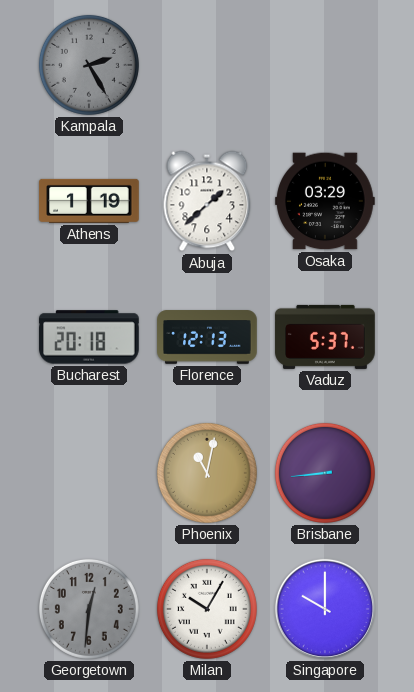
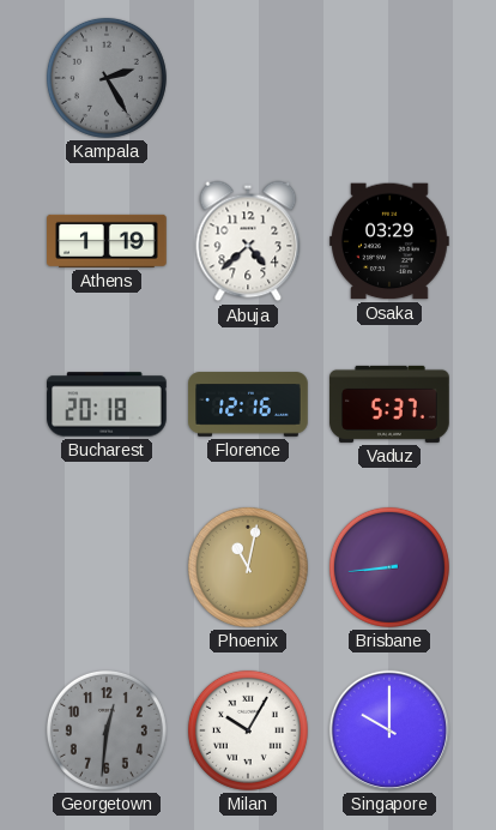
Abuja: 1:38 -> 4:38 (248, 241)
Florence: 12:13 -> 12:16 (248, 404)
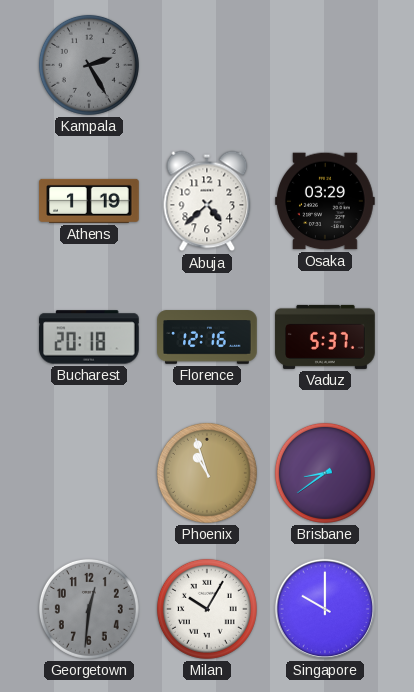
Phoenix: 11:02 -> 10:57 (207, 473)
Brisbane: 8:44 -> 8:39 (325, 473)
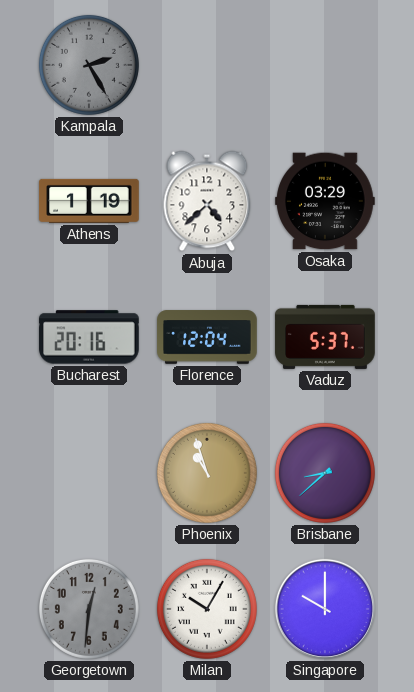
Bucharest: 20:18 -> 20:16 (89, 337)
Florence: 12:16 -> 12:04 (207, 337)
Brisbane: 8:39 -> 8:38 (325, 473)
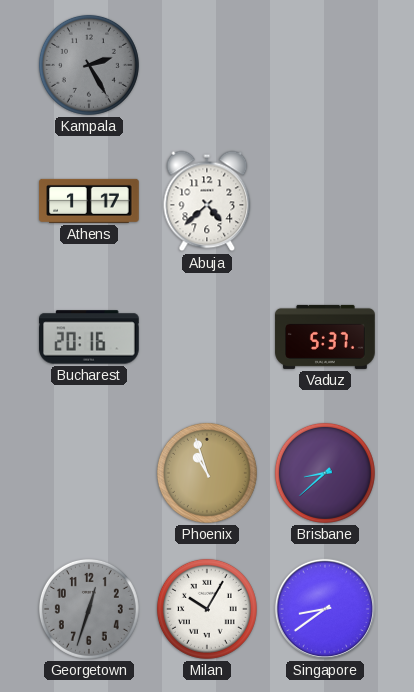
Athens: 1:19 -> 1:17 (89, 201)
Osaka: 03:29 -> none (325, 201)
Florence: 12:04 -> none (207, 337)
Georgetown: 12:31 -> 12:33 (89, 609)
Singapore: 10:00 -> 8:39 (325, 609)
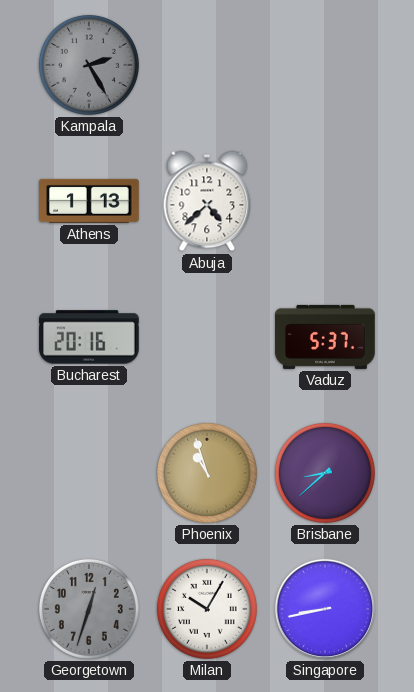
Athens: 1:17 -> 1:13 (89, 201)
Singapore: 8:39 -> 8:43 (325, 609)
